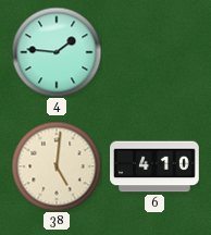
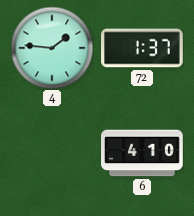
72: none -> 1:37 (142, 48)
38: 5:01 -> none (57, 166)
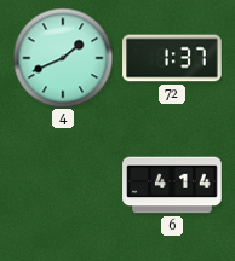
4: 1:46 -> 1:41 (63, 58)
6: 4:10 -> 4:14 (172, 185)
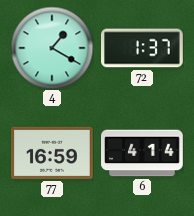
4: 1:41 -> 1:20 (52, 48)
77: none -> 16:59 (53, 153)
